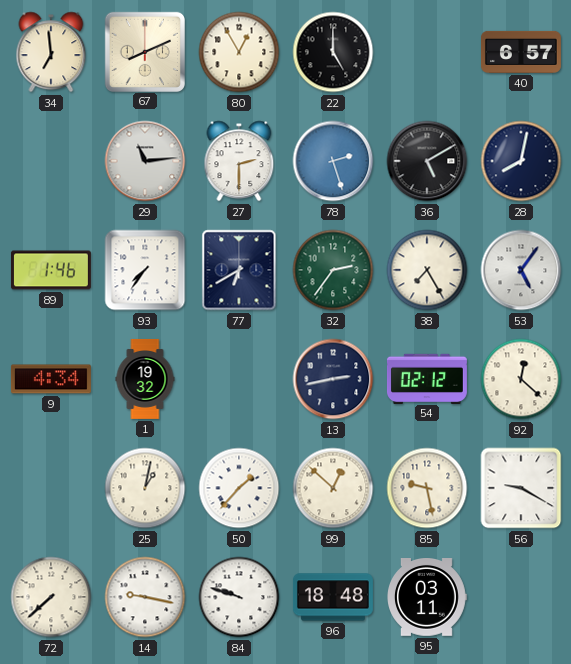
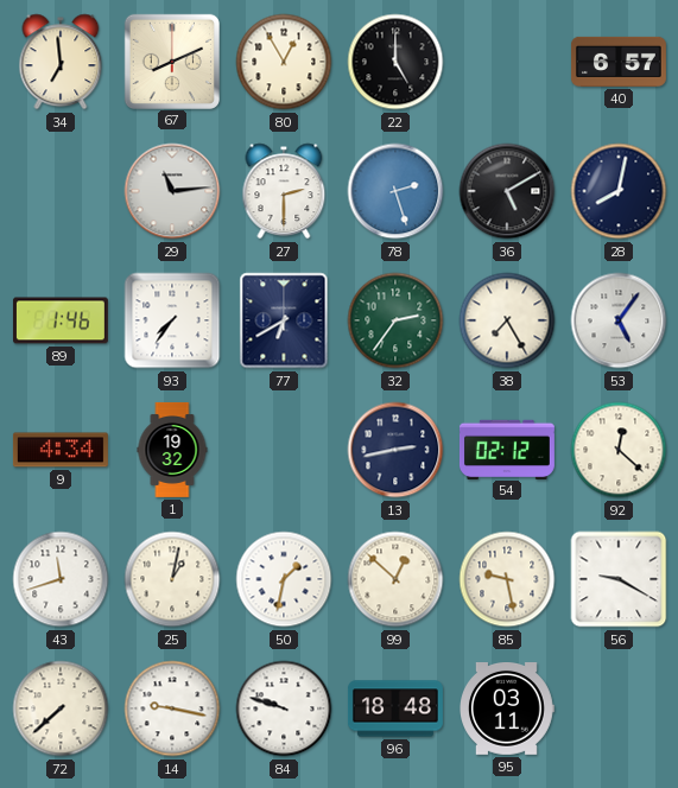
43: none -> 11:42 (61, 579)
50: 1:37 -> 1:32 (284, 579)
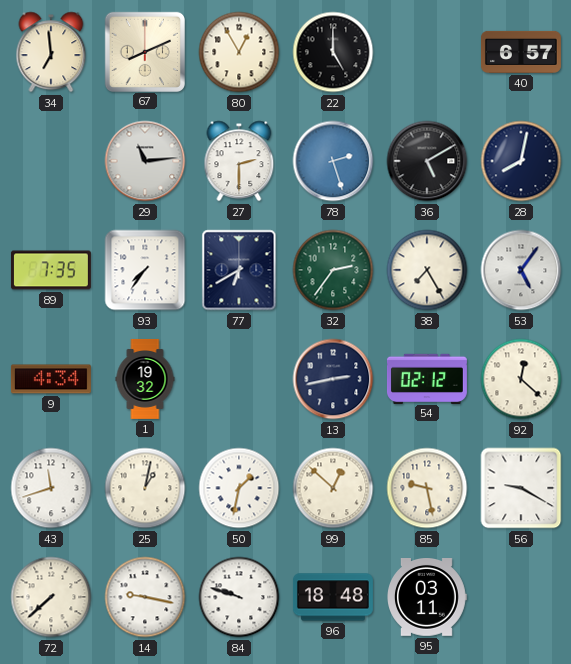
89: 1:46 -> 7:35 (51, 270)
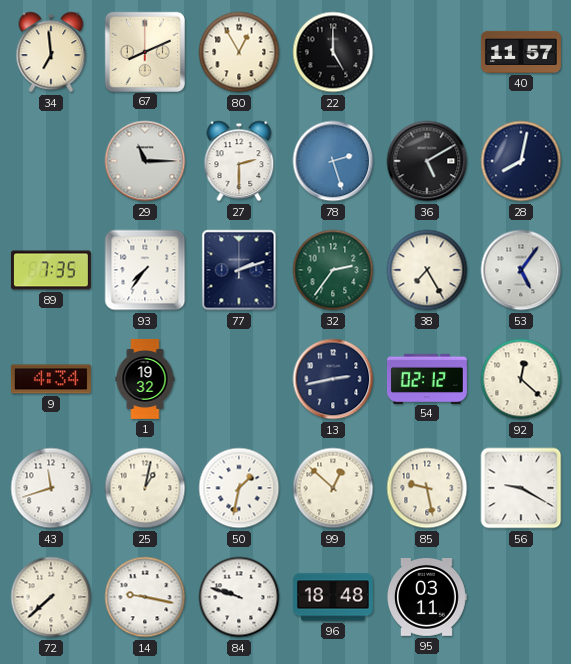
40: 6:57 -> 11:57 (521, 52)
29: 11:14 -> 11:15 (145, 161)
77: 6:40 -> 2:12 (239, 270)
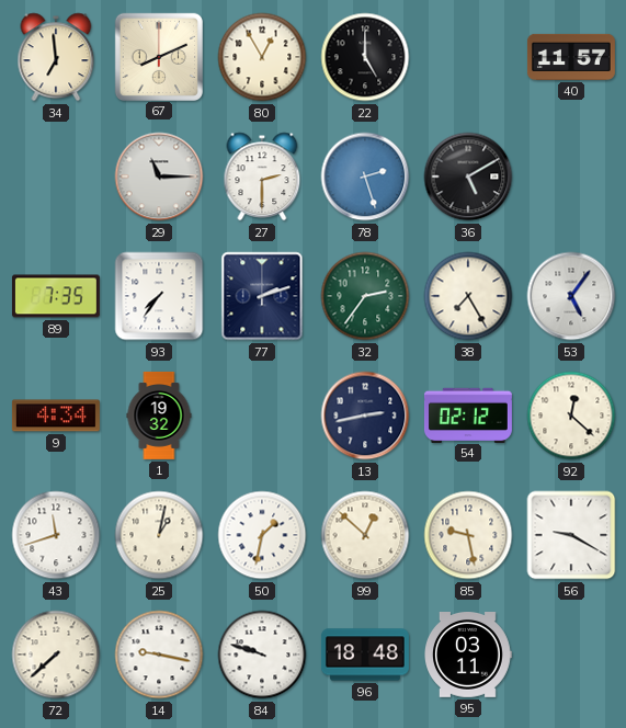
28: 8:02 -> none (521, 161)
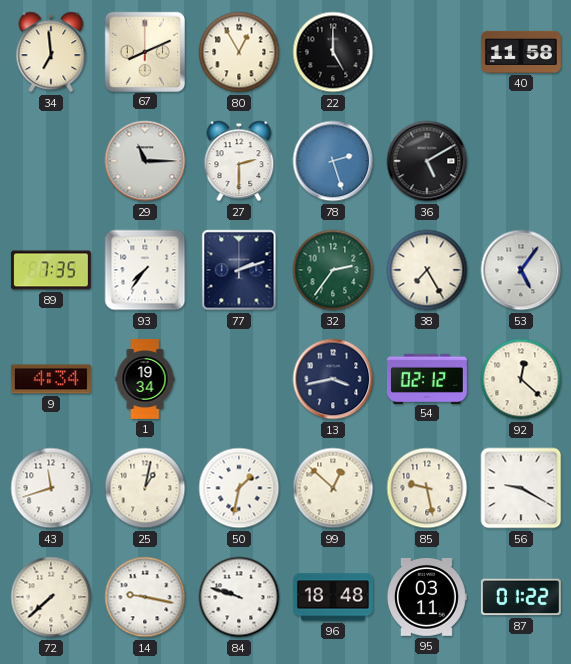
40: 11:57 -> 11:58 (521, 52)
1: 19:32 -> 19:34 (145, 379)
13: 2:43 -> 3:43 (333, 379)
87: none -> 01:22 (521, 597)
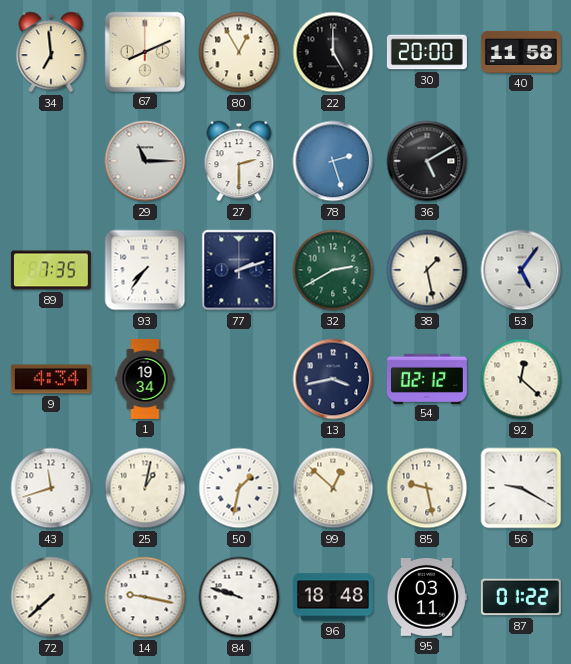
30: none -> 20:00 (427, 52)
32: 2:36 -> 2:40 (333, 270)
38: 7:25 -> 1:28 (427, 270)
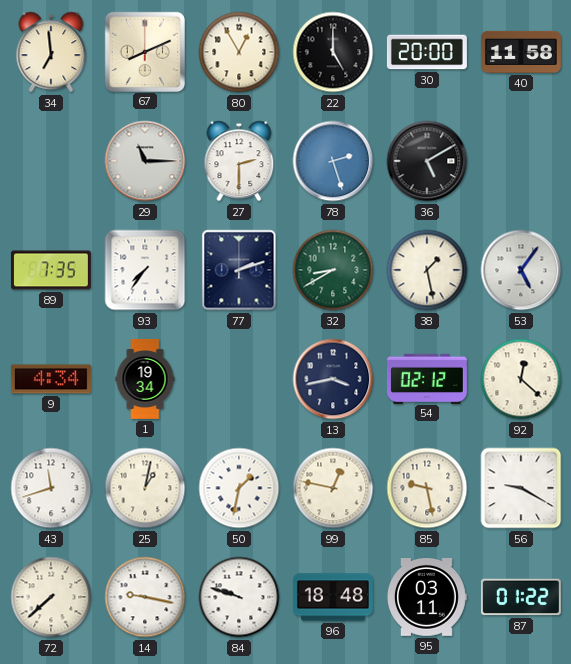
32: 2:40 -> 8:40 (333, 270)
99: 12:52 -> 12:47 (333, 488)
